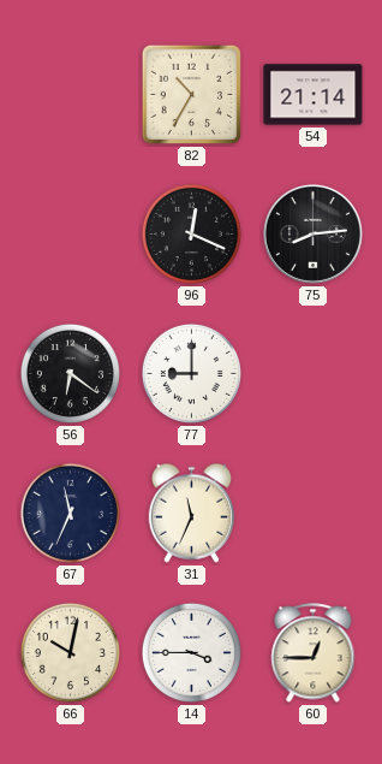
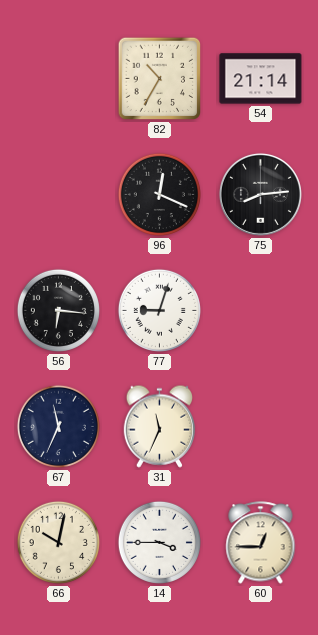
56: 6:21 -> 6:16 (58, 310)
77: 9:00 -> 9:03 (159, 310)
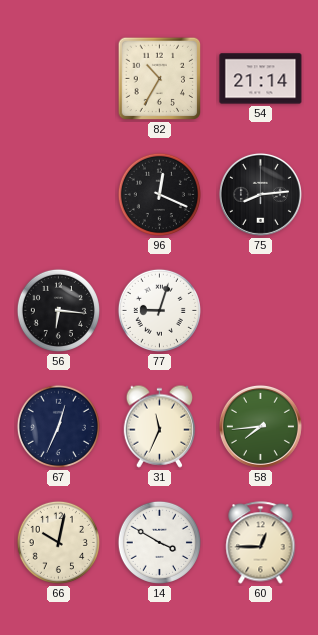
67: 11:34 -> 12:34 (58, 426)
58: none -> 7:44 (260, 426)
14: 3:45 -> 3:50 (159, 542)
